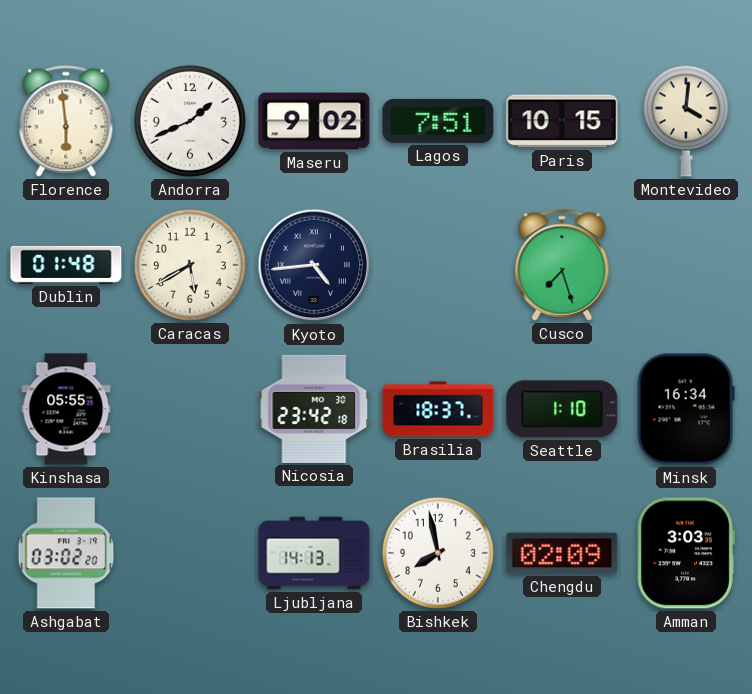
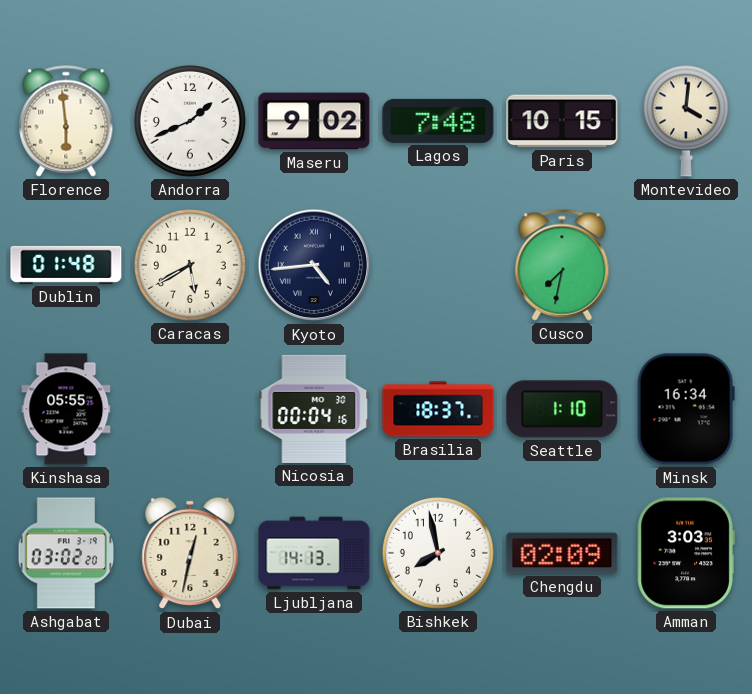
Lagos: 7:51 -> 7:48 (438, 121)
Cusco: 7:27 -> 7:32 (562, 265)
Nicosia: 23:42 -> 00:04 (314, 409)
Dubai: none -> 12:32 (190, 553)
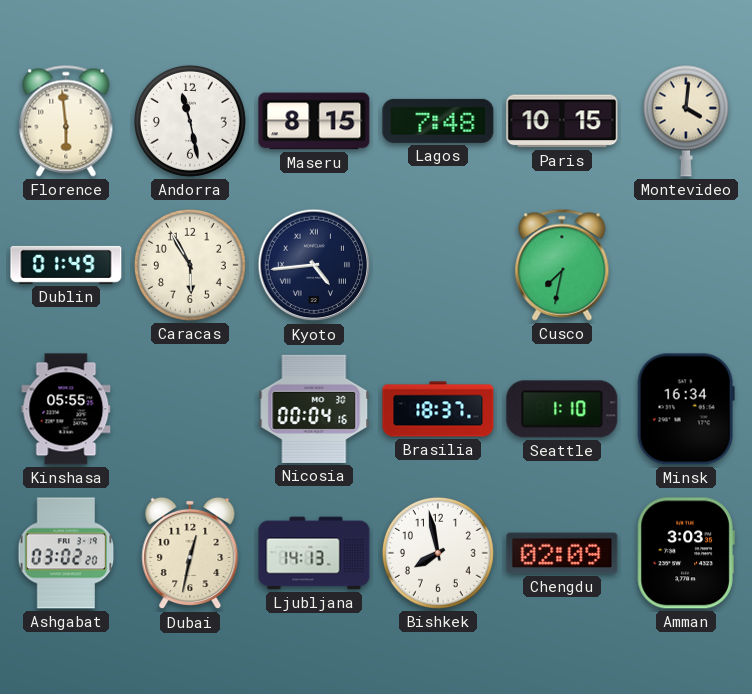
Andorra: 1:41 -> 11:28 (190, 121)
Maseru: 9:02 -> 8:15 (314, 121)
Dublin: 01:48 -> 01:49 (66, 265)
Caracas: 5:40 -> 5:55 (190, 265)
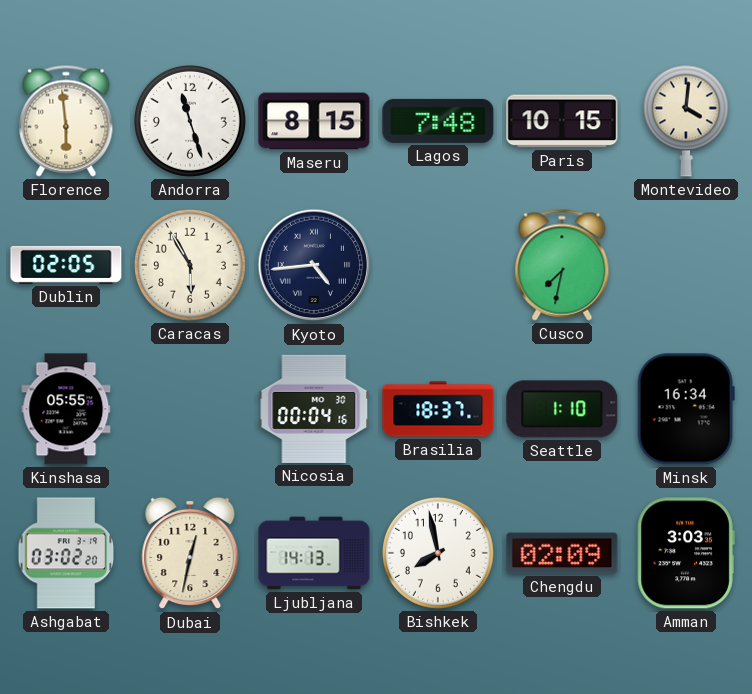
Andorra: 11:28 -> 11:27 (190, 121)
Dublin: 01:49 -> 02:05 (66, 265)
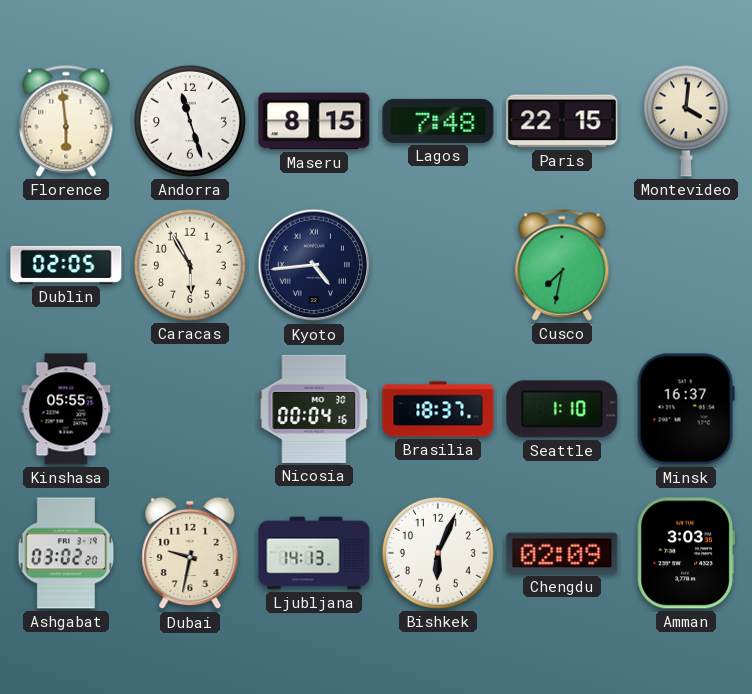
Paris: 10:15 -> 22:15 (562, 121)
Minsk: 16:34 -> 16:37 (686, 409)
Dubai: 12:32 -> 9:32 (190, 553)
Bishkek: 7:58 -> 6:04 (438, 553)
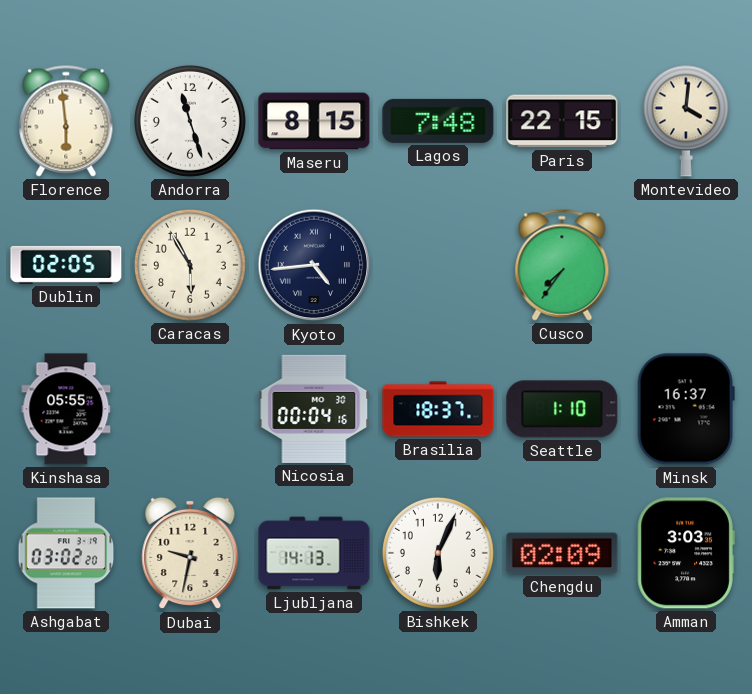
Cusco: 7:32 -> 7:36 (562, 265)
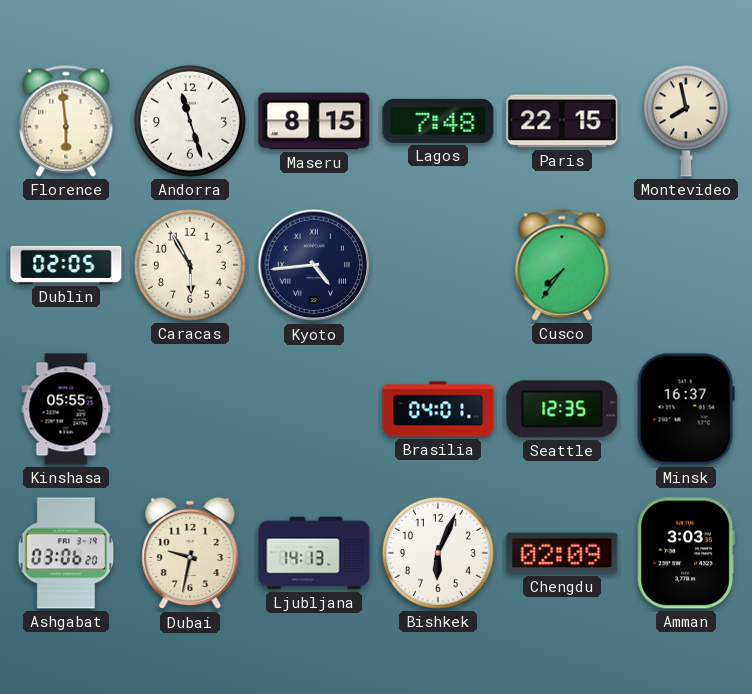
Montevideo: 4:01 -> 7:58 (686, 121)
Nicosia: 00:04 -> none (314, 409)
Brasilia: 18:37 -> 04:01 (438, 409)
Seattle: 1:10 -> 12:35 (562, 409)
Ashgabat: 03:02 -> 03:06 (66, 553)
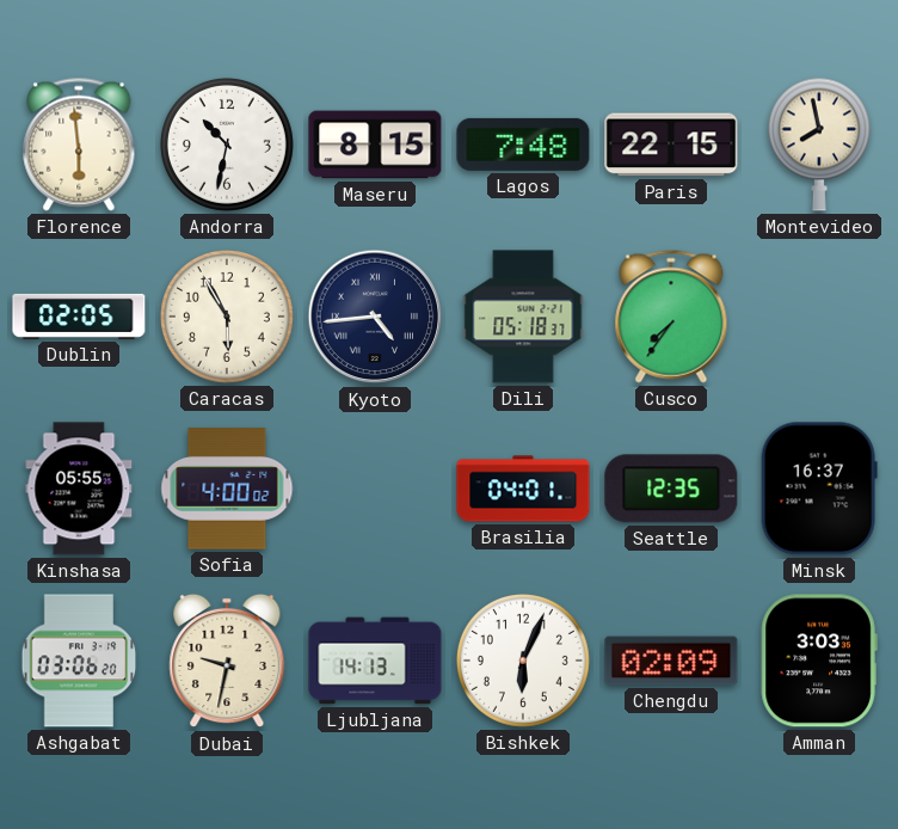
Andorra: 11:27 -> 10:32 (227, 145)
Dili: none -> 05:18 (523, 317)
Sofia: none -> 4:00 (227, 489)
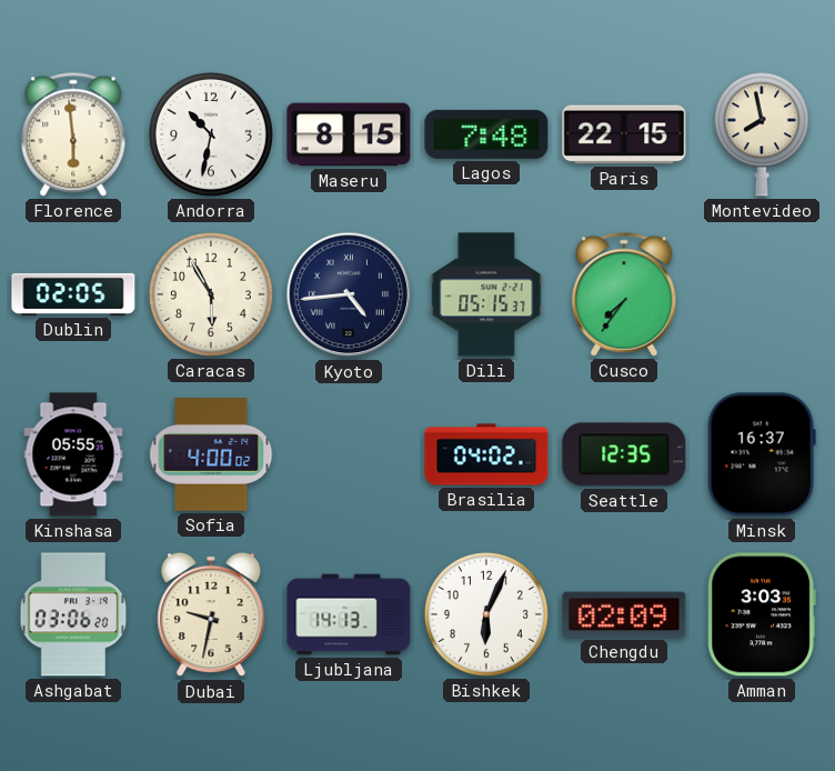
Dili: 05:18 -> 05:15 (486, 294)
Brasilia: 04:01 -> 04:02 (486, 454)
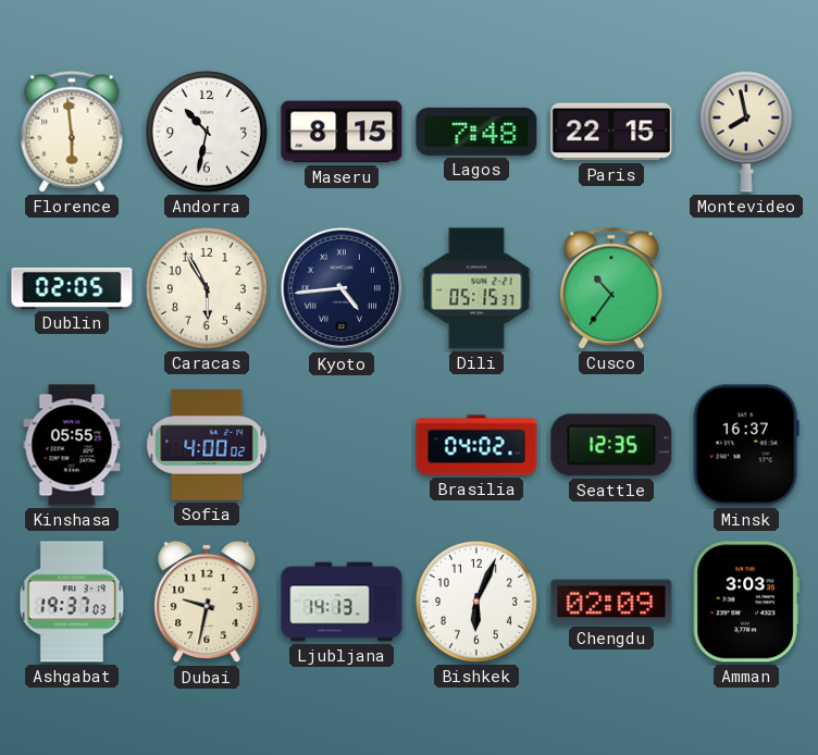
Cusco: 7:36 -> 10:36 (611, 288)
Ashgabat: 03:06 -> 19:37 (72, 602)
